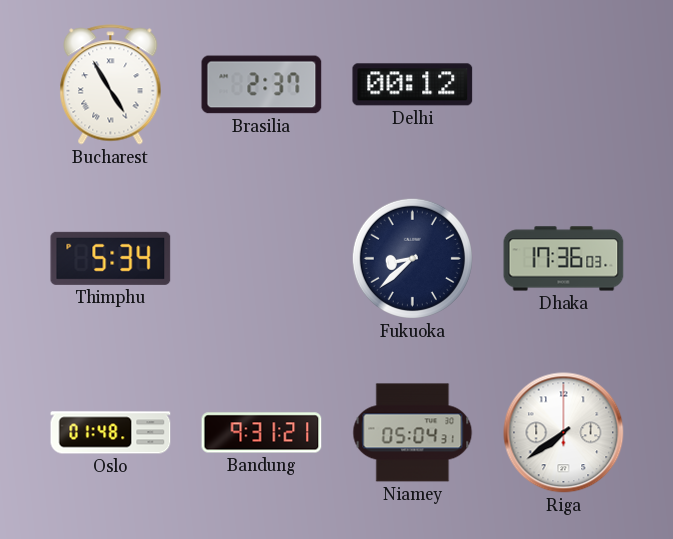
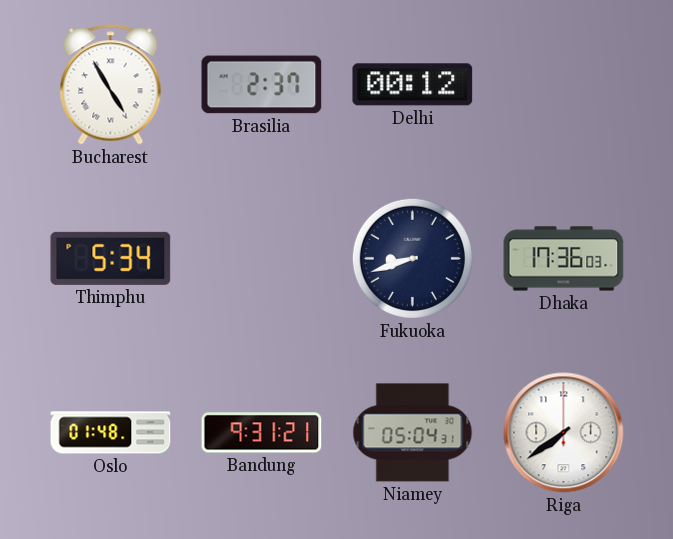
Fukuoka: 8:38 -> 8:42 (412, 258)
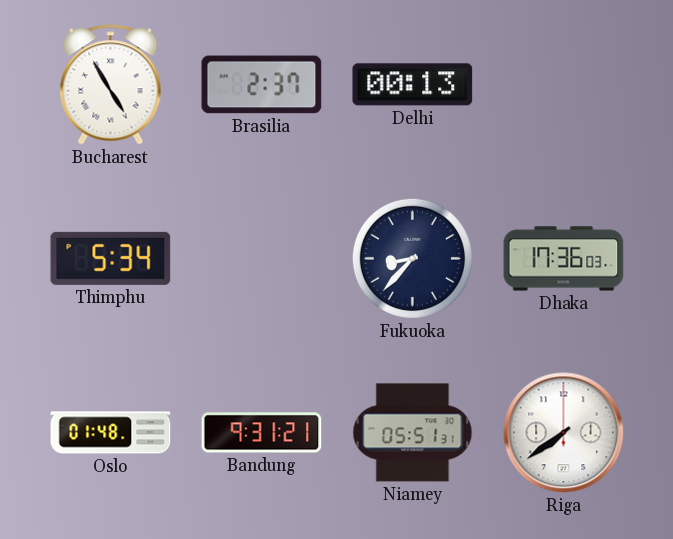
Delhi: 00:12 -> 00:13 (413, 85)
Fukuoka: 8:42 -> 8:37 (412, 258)
Niamey: 05:04 -> 05:51 (413, 433)
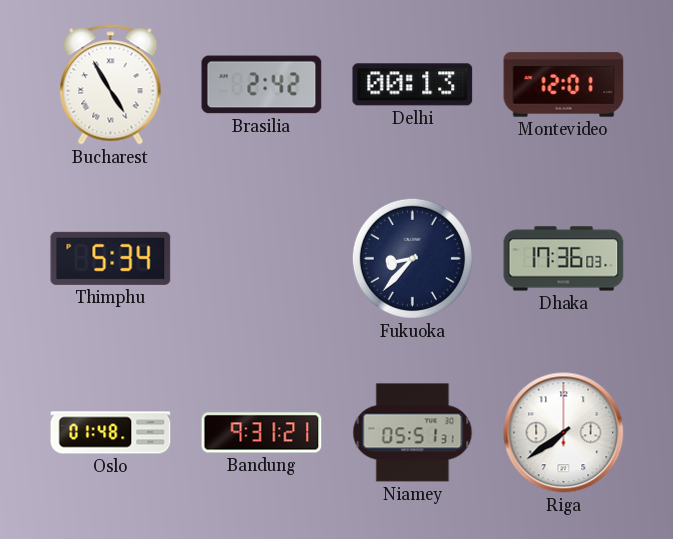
Brasilia: 2:37 -> 2:42 (262, 85)
Montevideo: none -> 12:01 (564, 85)
